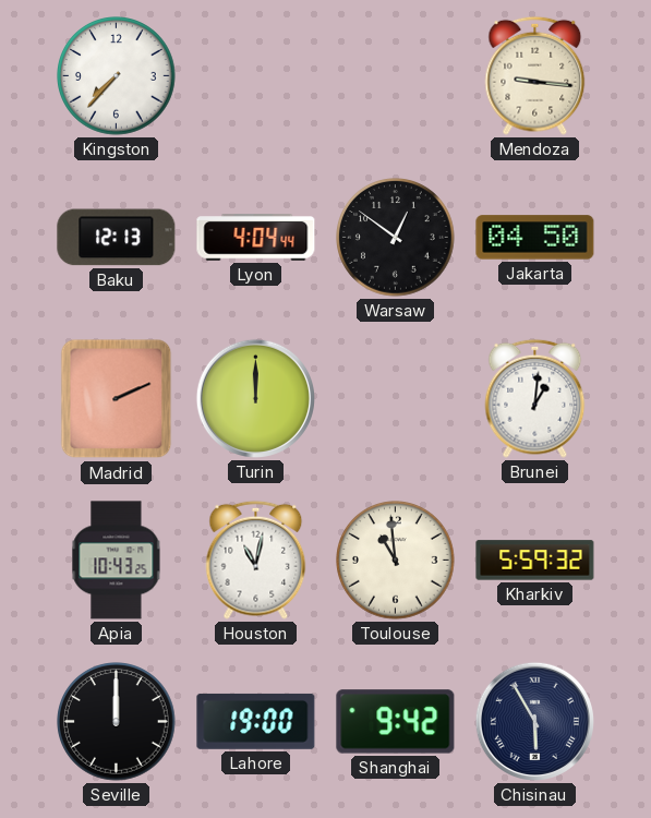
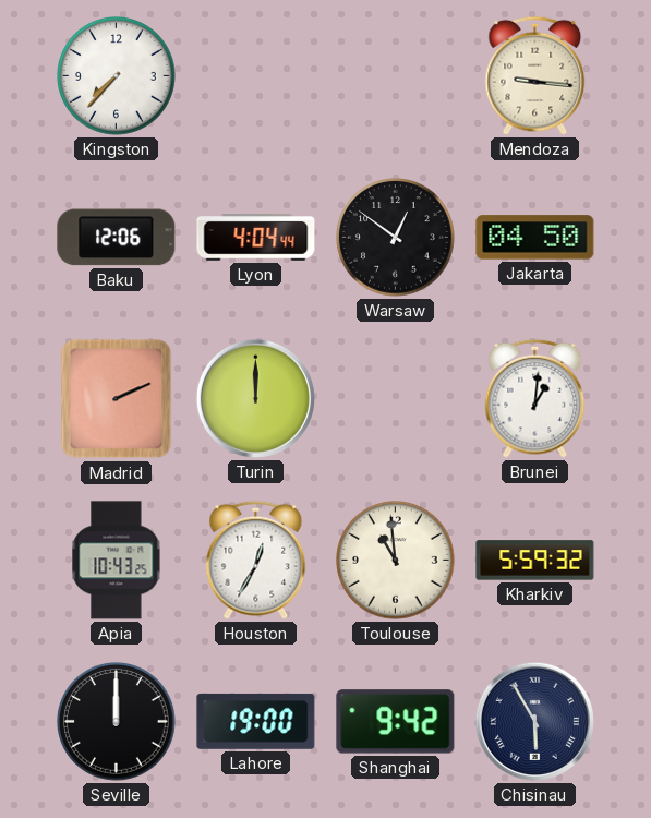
Baku: 12:13 -> 12:06 (117, 238)
Houston: 11:02 -> 12:35 (256, 560)
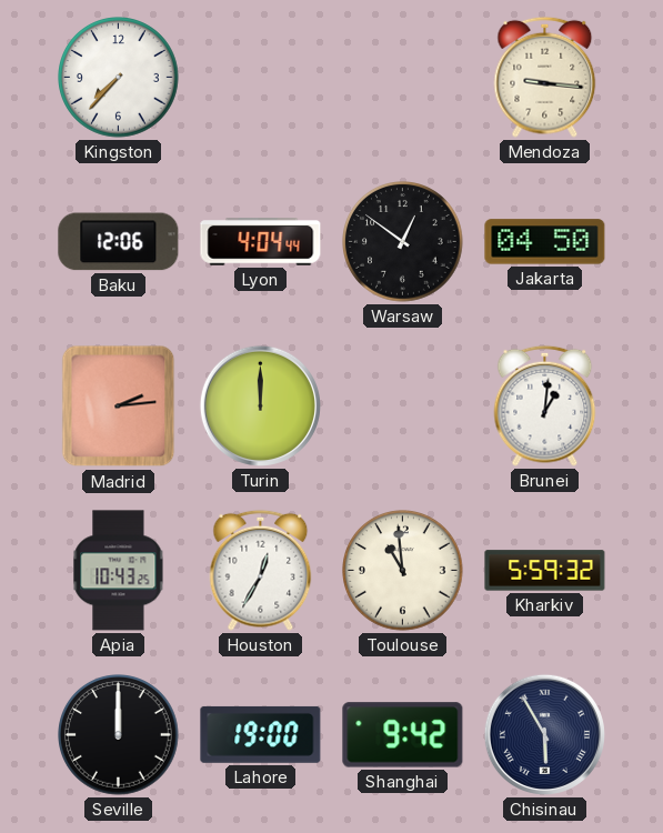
Madrid: 2:11 -> 2:14 (119, 407)
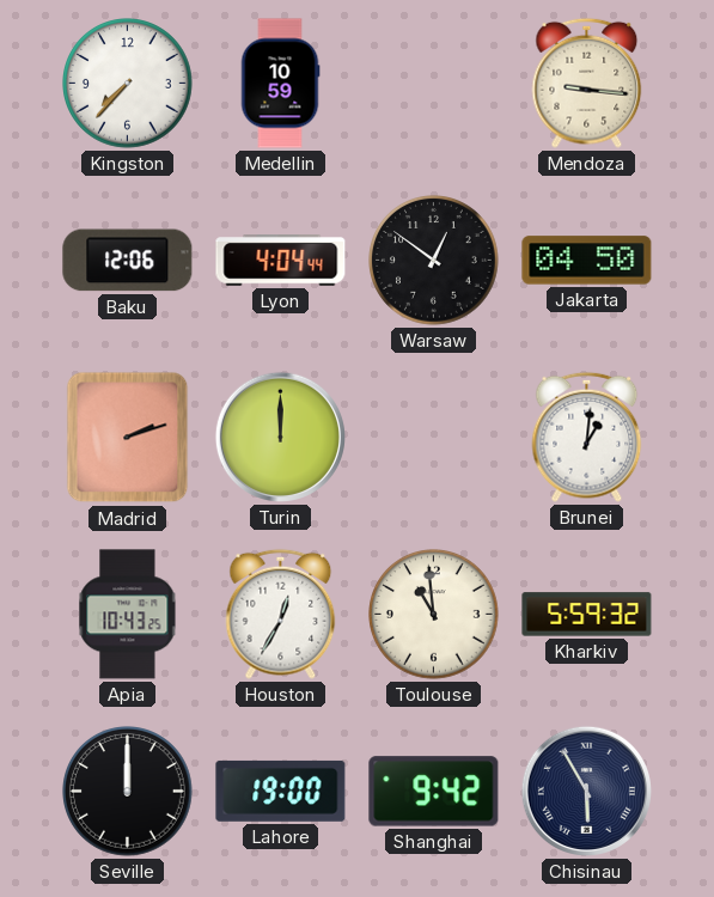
Medellin: none -> 10:59 (280, 84)
Madrid: 2:14 -> 2:12 (128, 438)
